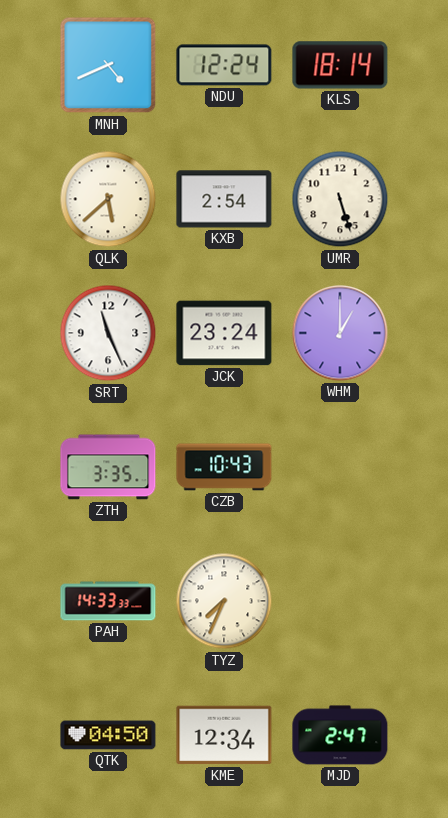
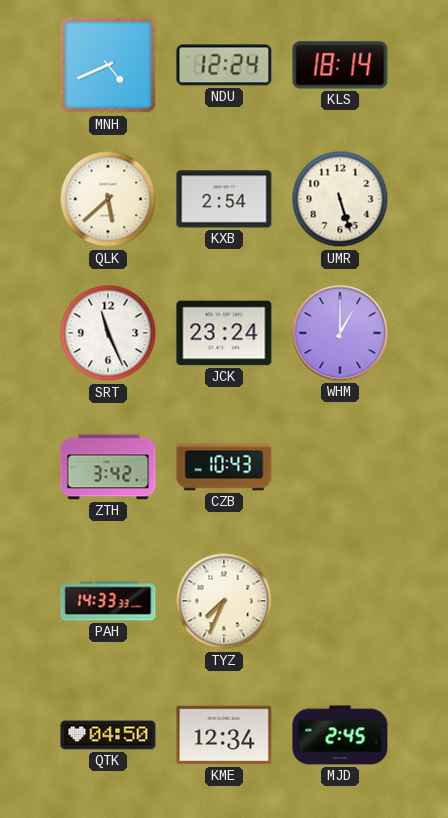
ZTH: 3:35 -> 3:42 (108, 467)
MJD: 2:47 -> 2:45 (340, 735)
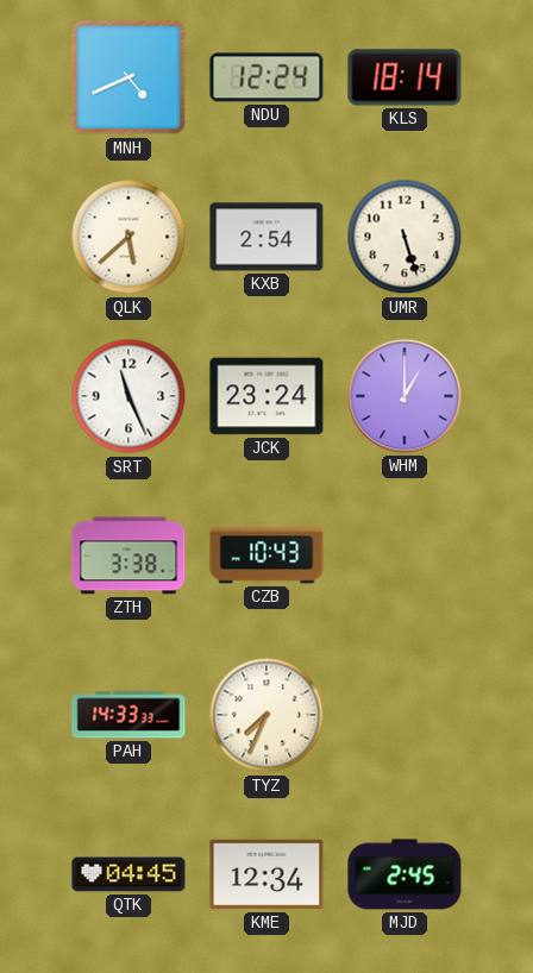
ZTH: 3:42 -> 3:38 (128, 555)
QTK: 04:50 -> 04:45 (128, 874)
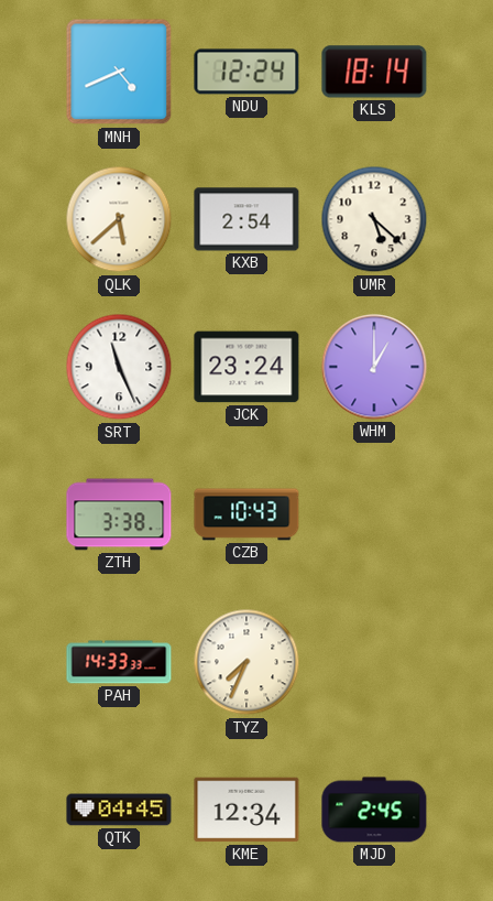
UMR: 5:27 -> 5:22 (374, 219)
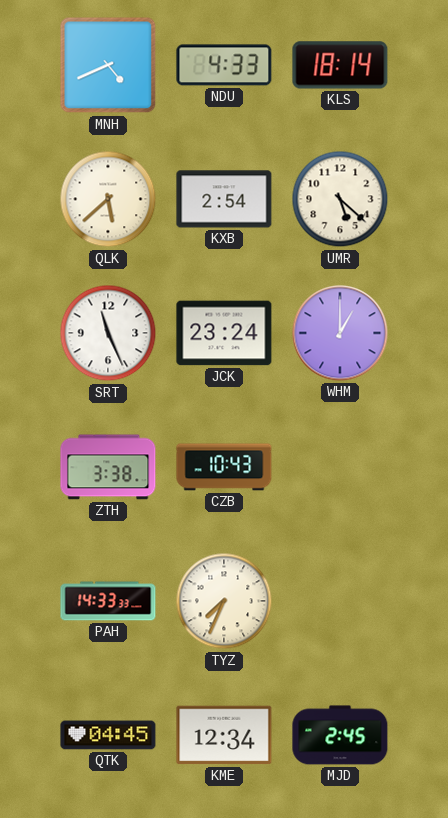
NDU: 12:24 -> 4:33 (224, 65)
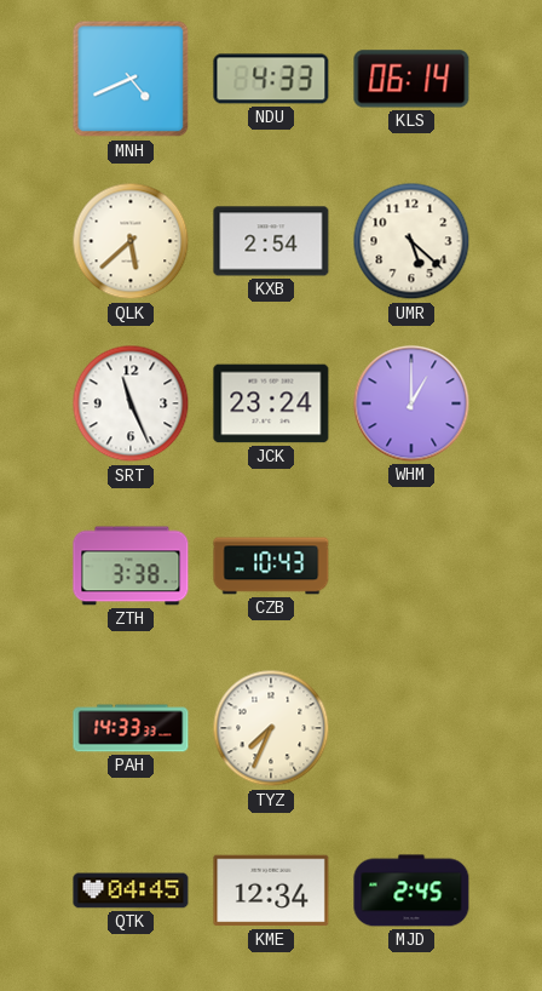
KLS: 18:14 -> 06:14 (411, 79)
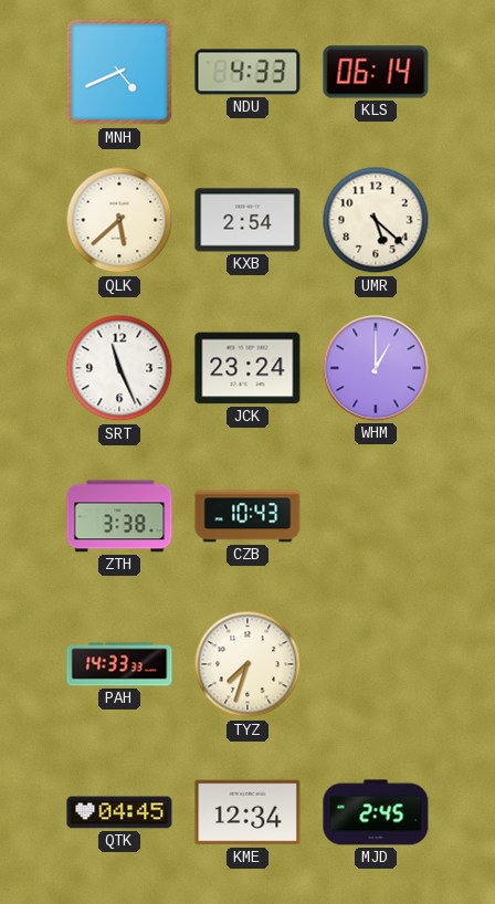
TYZ: 7:34 -> 7:33 (247, 664)
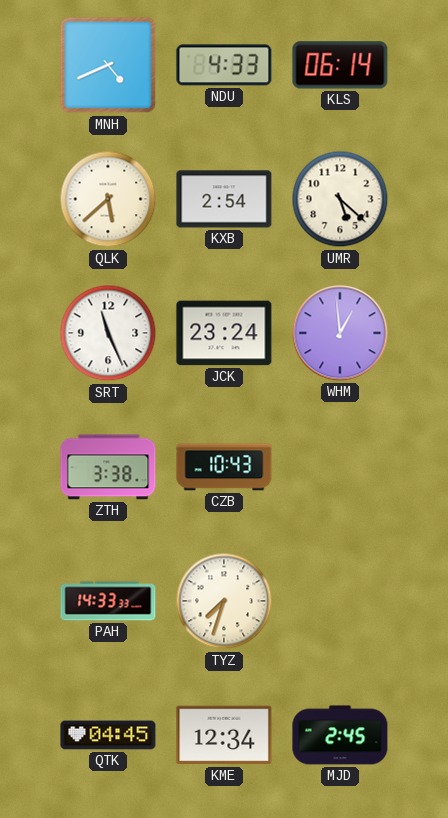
WHM: 1:00 -> 12:59 (340, 333)
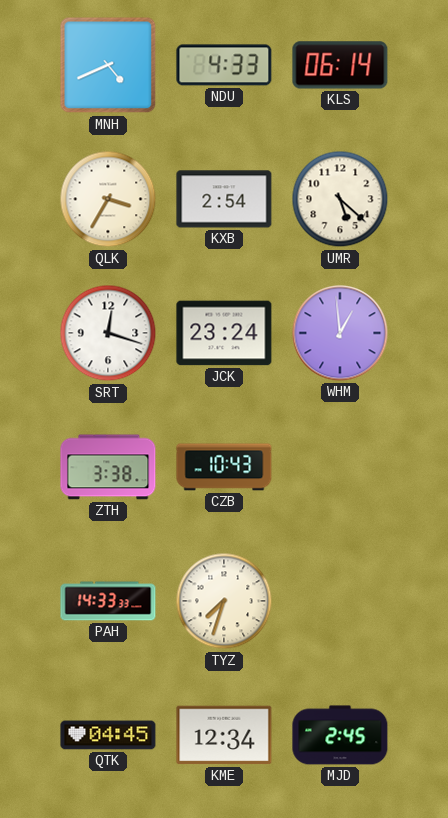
QLK: 5:38 -> 3:35 (108, 199)
SRT: 11:26 -> 12:18 (108, 333)
